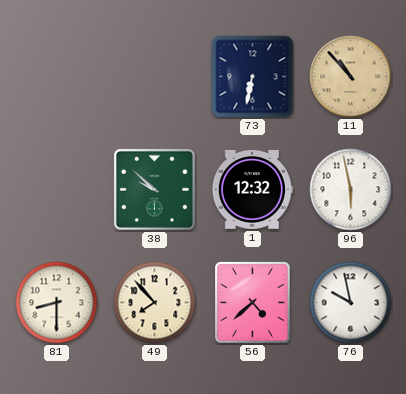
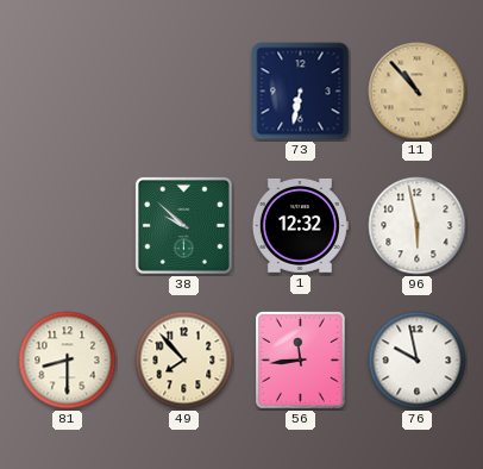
56: 4:38 -> 11:44 (301, 361)
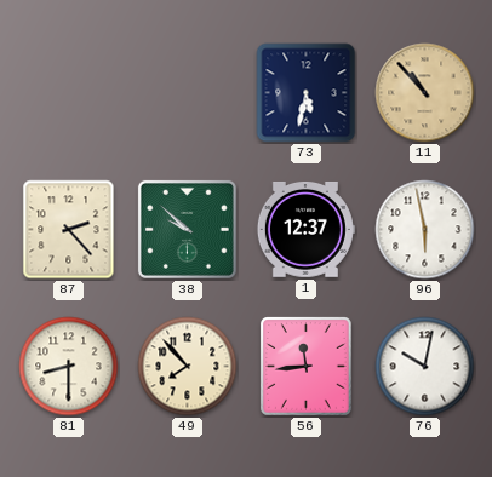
73: 6:32 -> 5:32 (307, 93)
87: none -> 2:23 (69, 230)
1: 12:32 -> 12:37 (305, 230)
76: 9:58 -> 10:02 (425, 367)
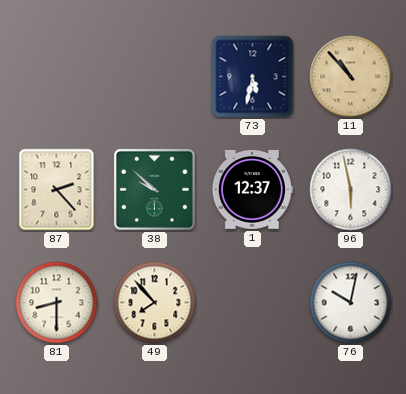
56: 11:44 -> none (307, 367)
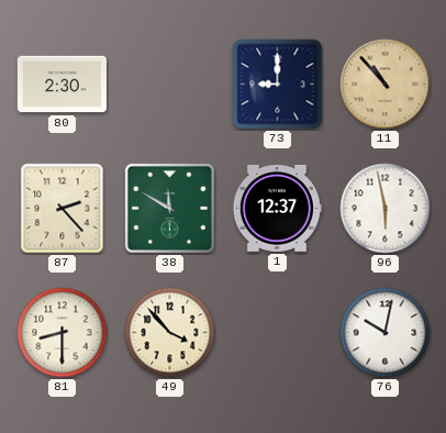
80: none -> 2:30 (62, 85)
73: 5:32 -> 9:00 (278, 85)
38: 9:52 -> 11:50 (169, 208)
49: 7:53 -> 3:53 (170, 333)
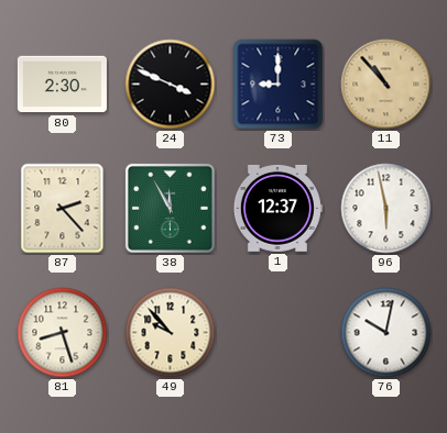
24: none -> 3:49 (171, 85)
38: 11:50 -> 11:55 (170, 208)
81: 8:30 -> 8:27 (63, 333)
49: 3:53 -> 9:53 (171, 333)
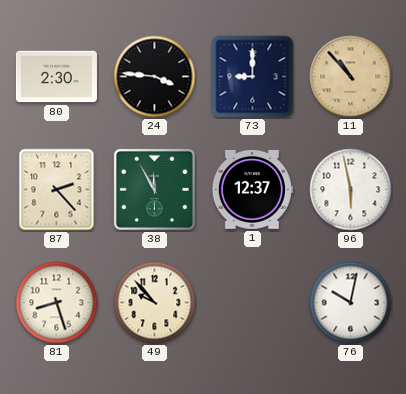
24: 3:49 -> 3:46 (155, 77)
